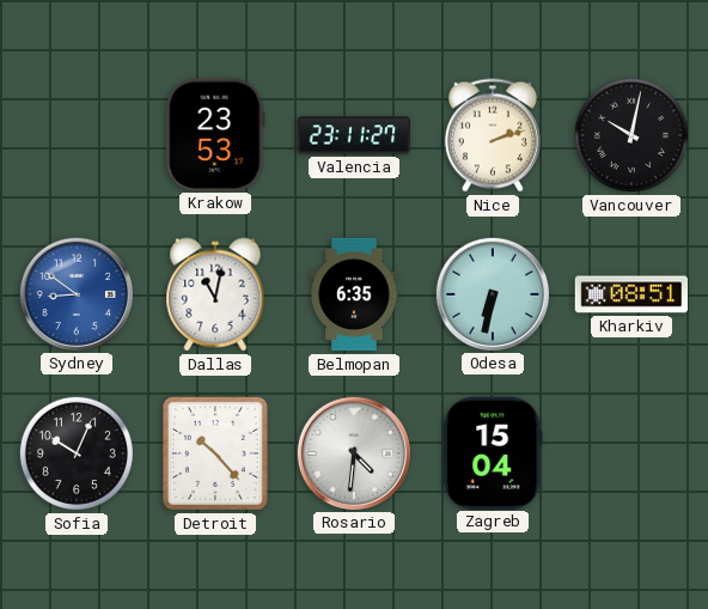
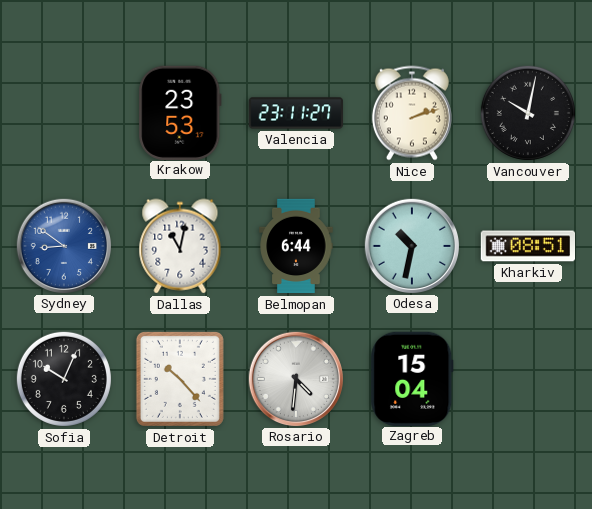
Belmopan: 6:35 -> 6:44 (296, 246)
Odesa: 6:32 -> 10:32 (411, 245)
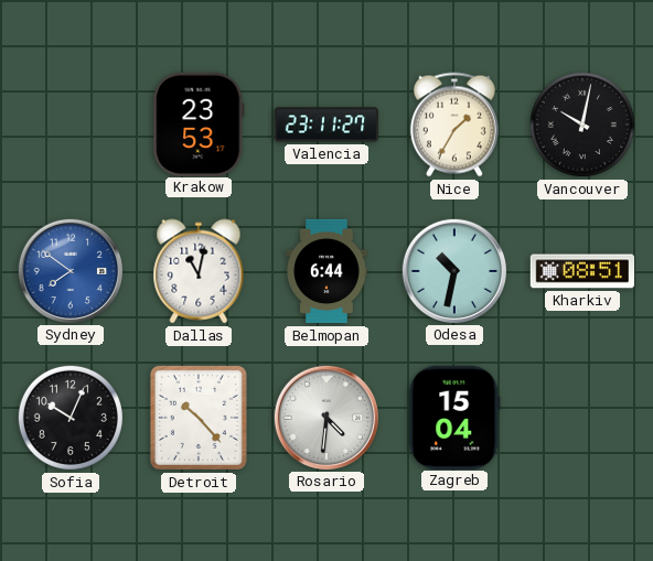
Nice: 2:12 -> 1:35 (454, 125)
Sydney: 8:51 -> 7:51 (69, 270)
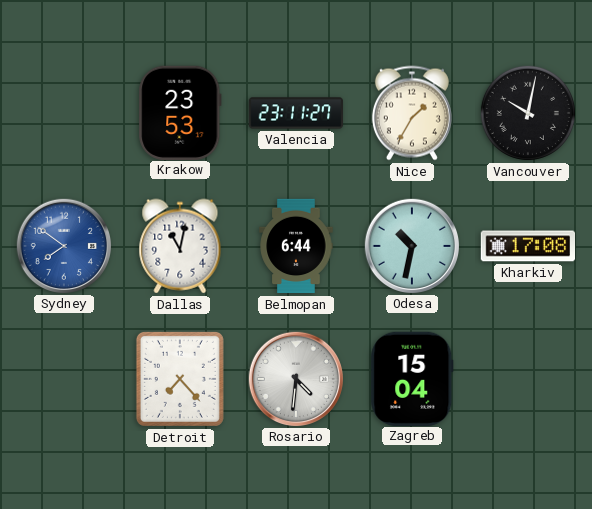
Kharkiv: 08:51 -> 17:08 (527, 246)
Sofia: 10:04 -> none (71, 418)
Detroit: 10:23 -> 7:23 (180, 379)
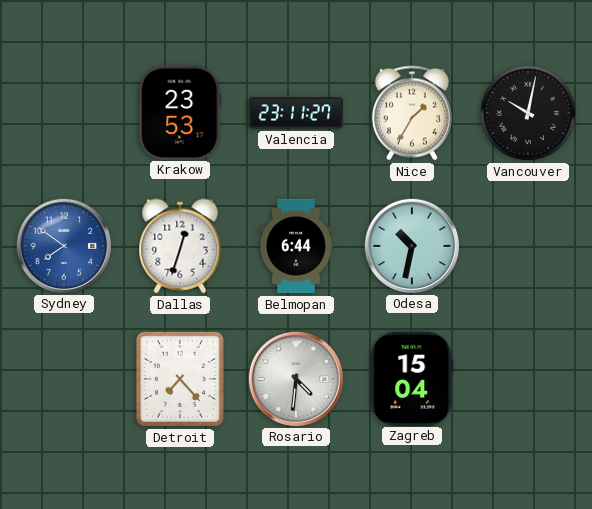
Dallas: 11:02 -> 12:33 (180, 246)
Kharkiv: 17:08 -> none (527, 246)
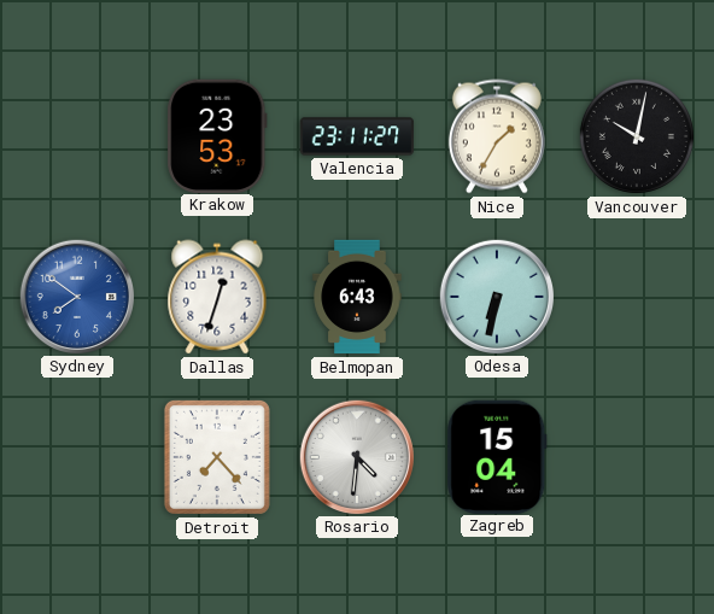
Belmopan: 6:44 -> 6:43 (357, 297)
Odesa: 10:32 -> 6:32 (496, 296)
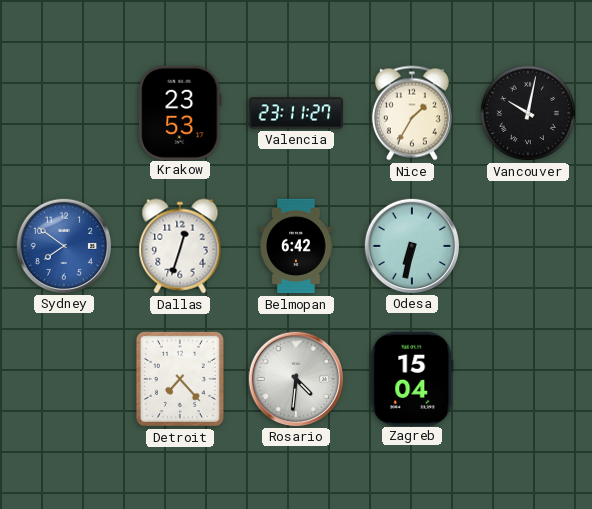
Belmopan: 6:43 -> 6:42 (296, 246)
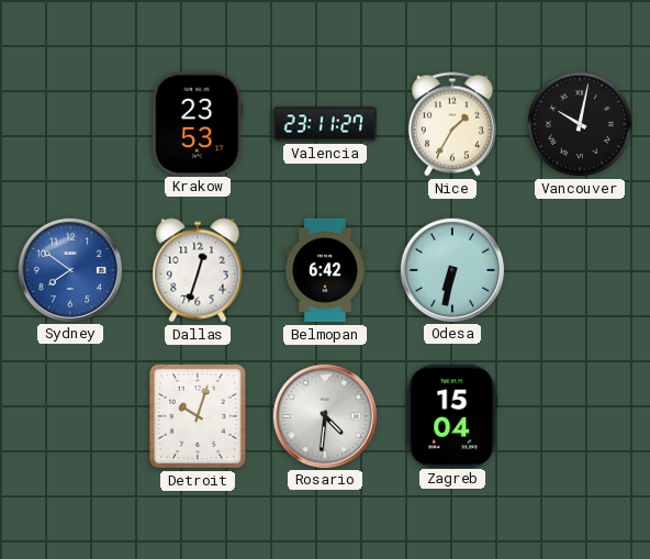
Detroit: 7:23 -> 10:03 (198, 416)
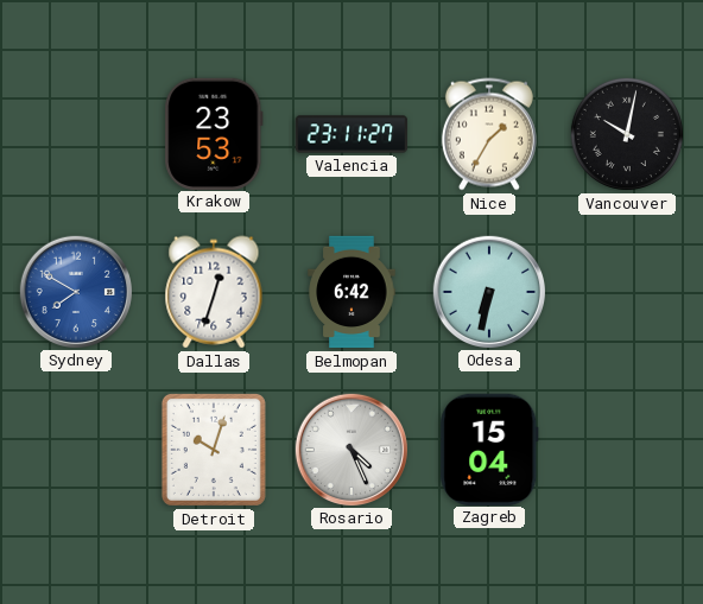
Sydney: 7:51 -> 7:50 (75, 291)
Rosario: 4:31 -> 4:26 (350, 449)
